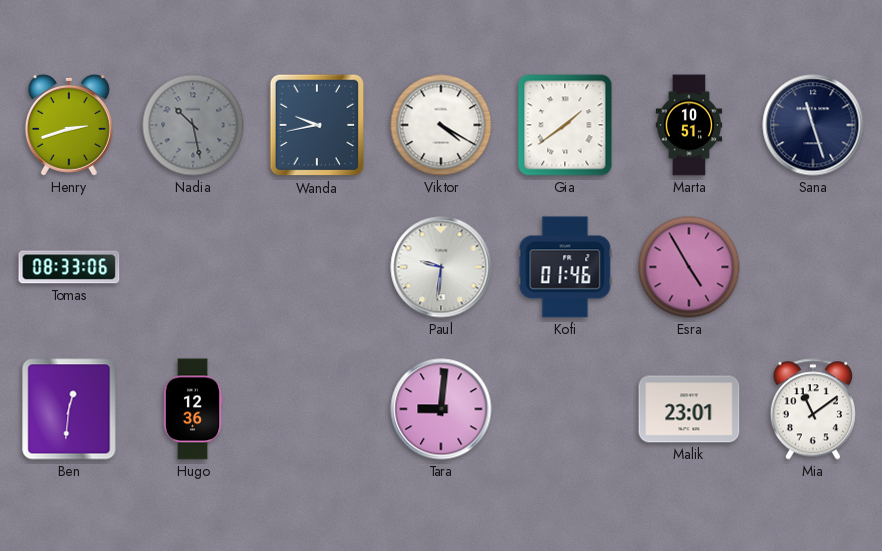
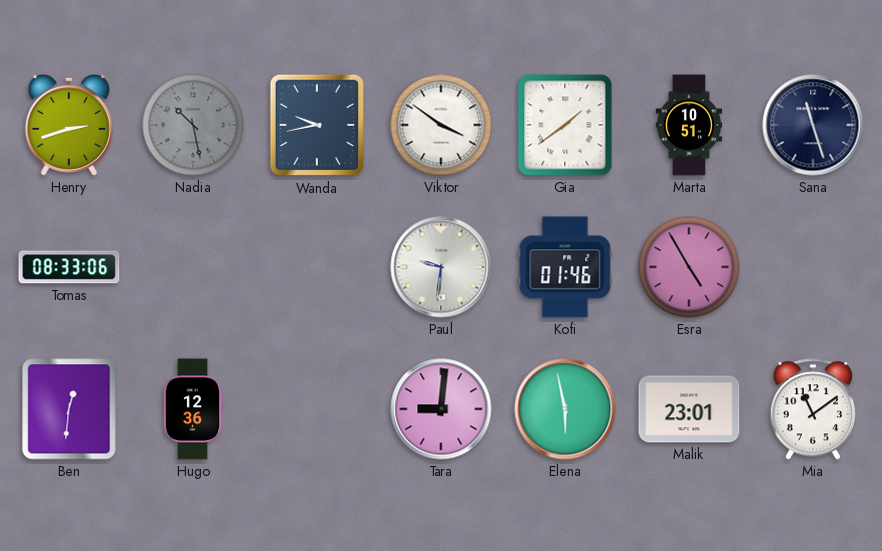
Viktor: 4:20 -> 3:51 (441, 125)
Elena: none -> 5:58 (565, 409)
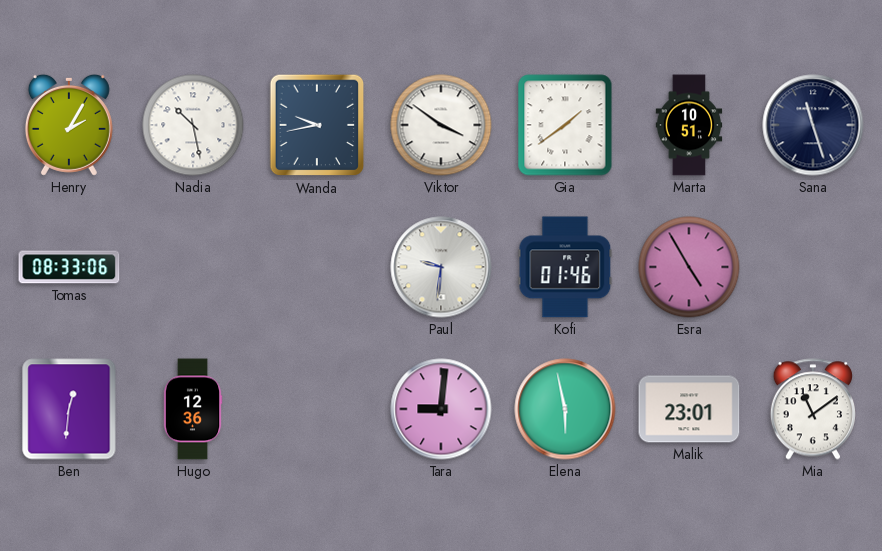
Henry: 2:42 -> 2:05 (69, 125)
Nadia dial: grey -> white (193, 125)
